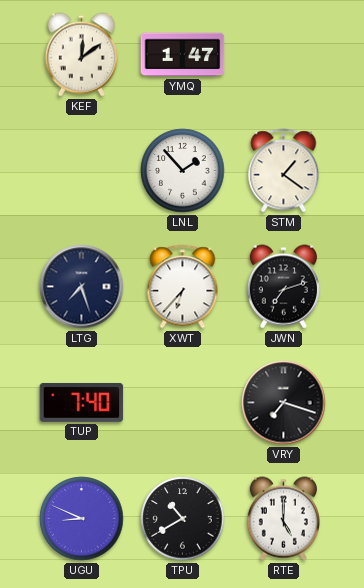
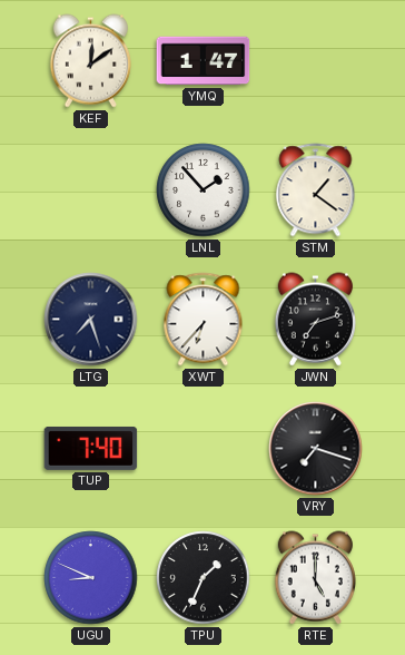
TPU: 10:40 -> 1:34 (204, 578)
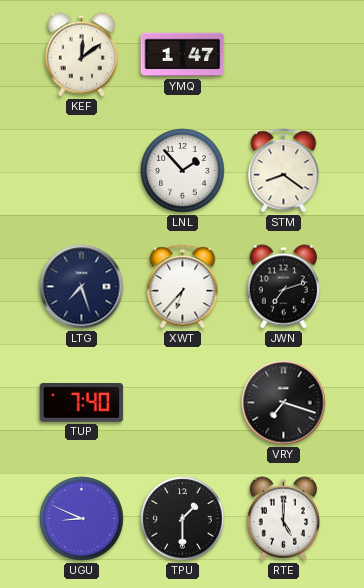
STM: 1:21 -> 8:21 (284, 171)
TPU: 1:34 -> 1:30 (183, 519)
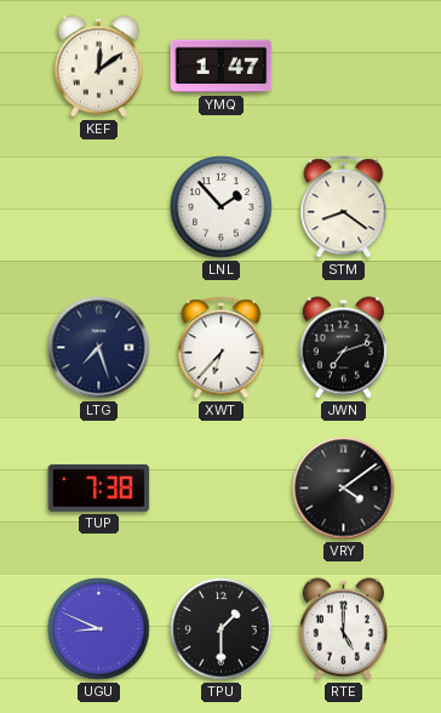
TUP: 7:40 -> 7:38 (99, 487)
VRY: 7:18 -> 4:09 (344, 489)
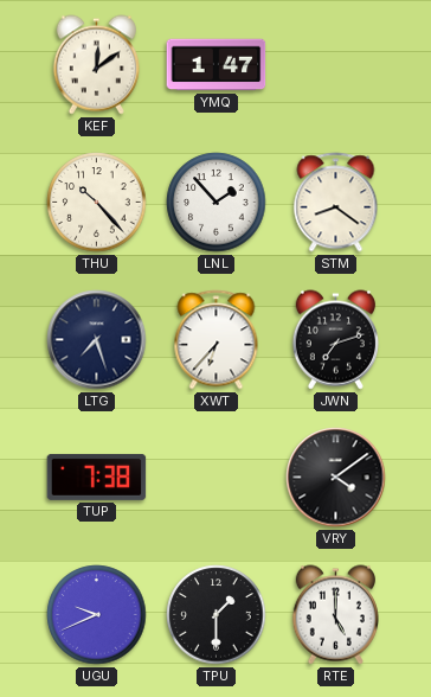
THU: none -> 10:23 (97, 203)
UGU: 8:49 -> 9:41 (97, 615)
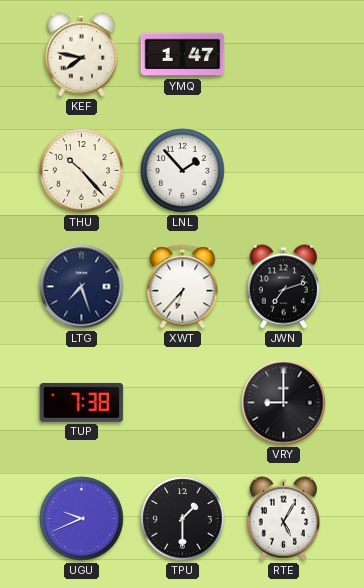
KEF: 12:09 -> 7:47 (81, 55)
STM: 8:21 -> none (336, 203)
VRY: 4:09 -> 9:00 (284, 403)
RTE: 5:00 -> 5:05 (283, 519)
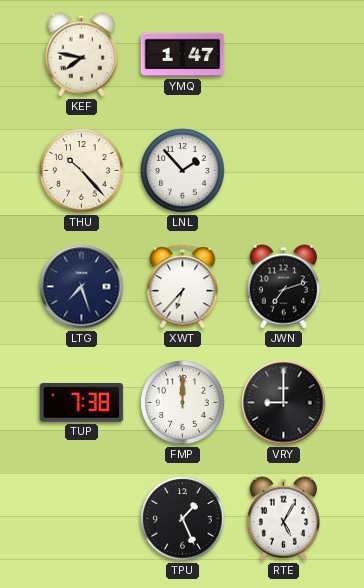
FMP: none -> 12:00 (183, 403)
UGU: 9:41 -> none (82, 519)
TPU: 1:30 -> 1:26 (183, 519)
